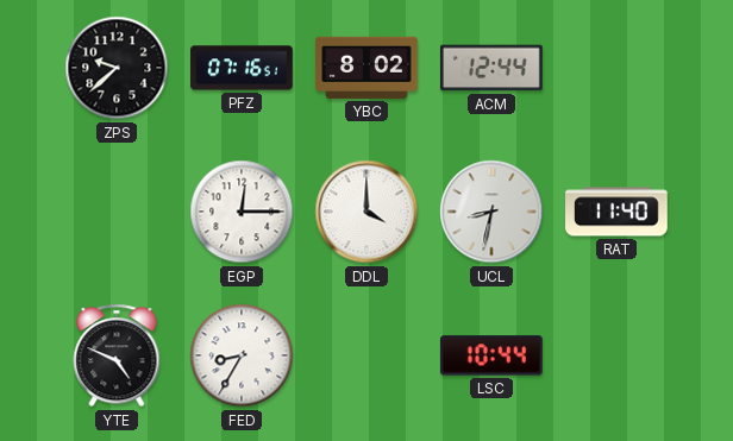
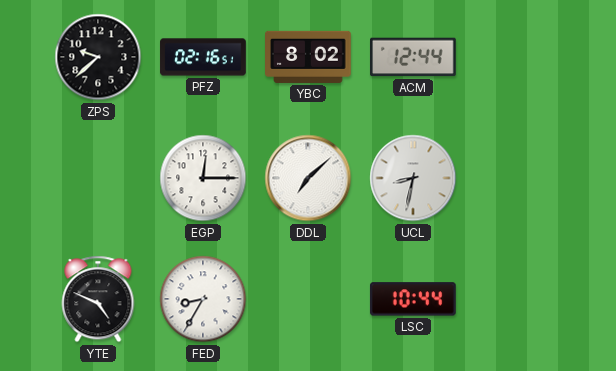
PFZ: 07:16 -> 02:16 (203, 57)
DDL: 4:00 -> 7:08 (308, 178)
RAT: 11:40 -> none (618, 212)
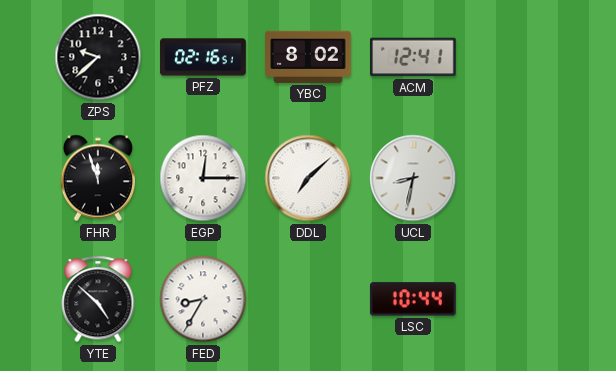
ACM: 12:44 -> 12:41 (414, 57)
FHR: none -> 11:57 (97, 178)
YTE: 4:49 -> 4:52 (98, 299)
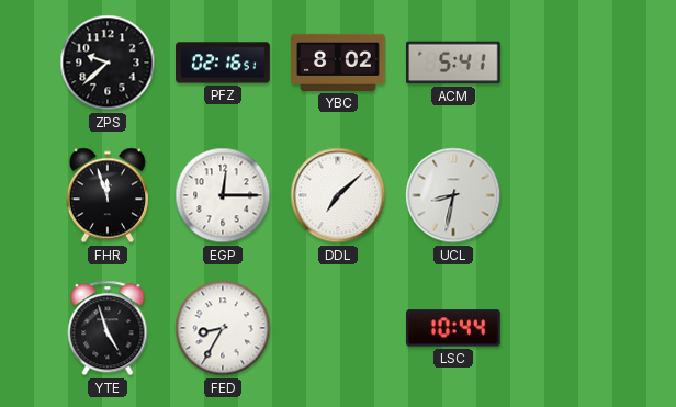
ACM: 12:41 -> 5:41 (454, 63)
YTE: 4:52 -> 4:57 (108, 328)
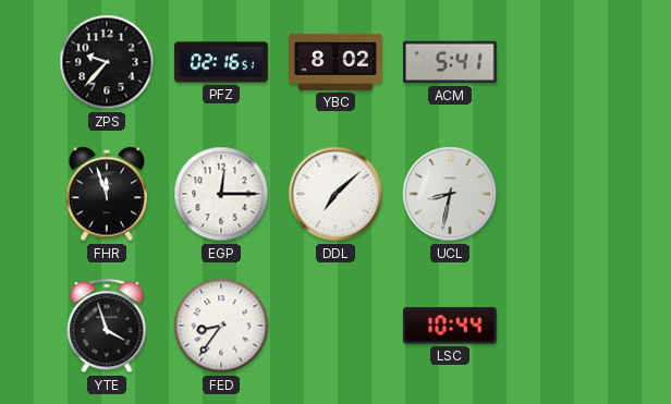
ZPS: 9:38 -> 9:37 (107, 62)
YTE: 4:57 -> 3:57 (107, 326)
FED: 8:35 -> 8:36 (221, 326)
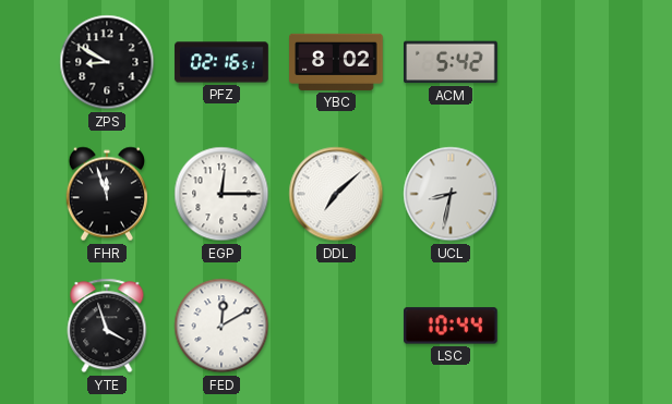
ZPS: 9:37 -> 8:50 (107, 62)
ACM: 5:41 -> 5:42 (452, 62)
FED: 8:36 -> 12:10 (221, 326)
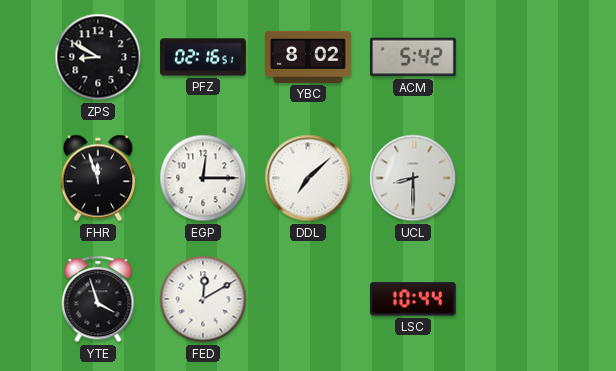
UCL: 8:32 -> 8:30 (413, 178)
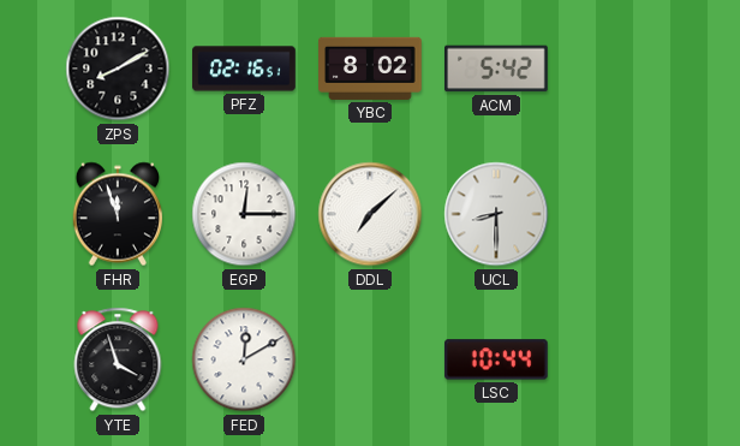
ZPS: 8:50 -> 8:10 (118, 69)
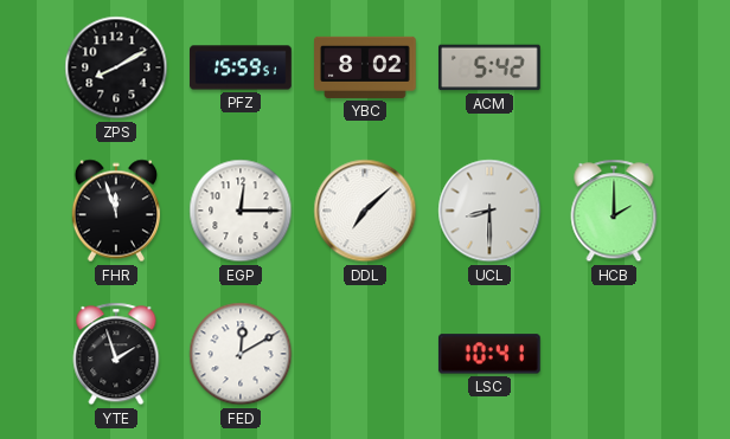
PFZ: 02:16 -> 15:59 (241, 67)
HCB: none -> 2:00 (614, 211)
YTE: 3:57 -> 1:57 (116, 354)
LSC: 10:44 -> 10:41 (489, 354)
